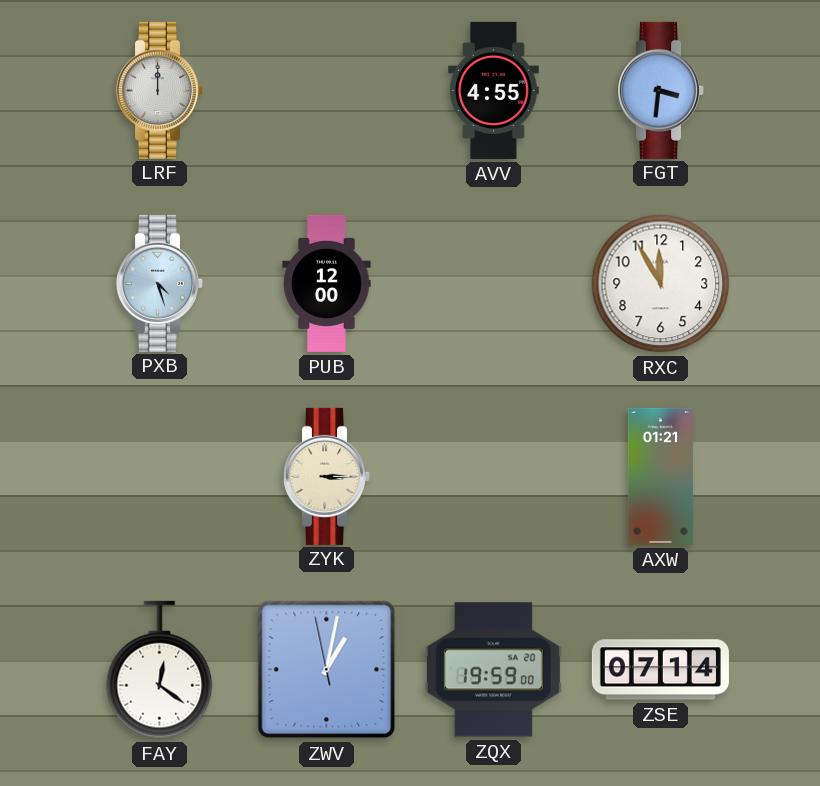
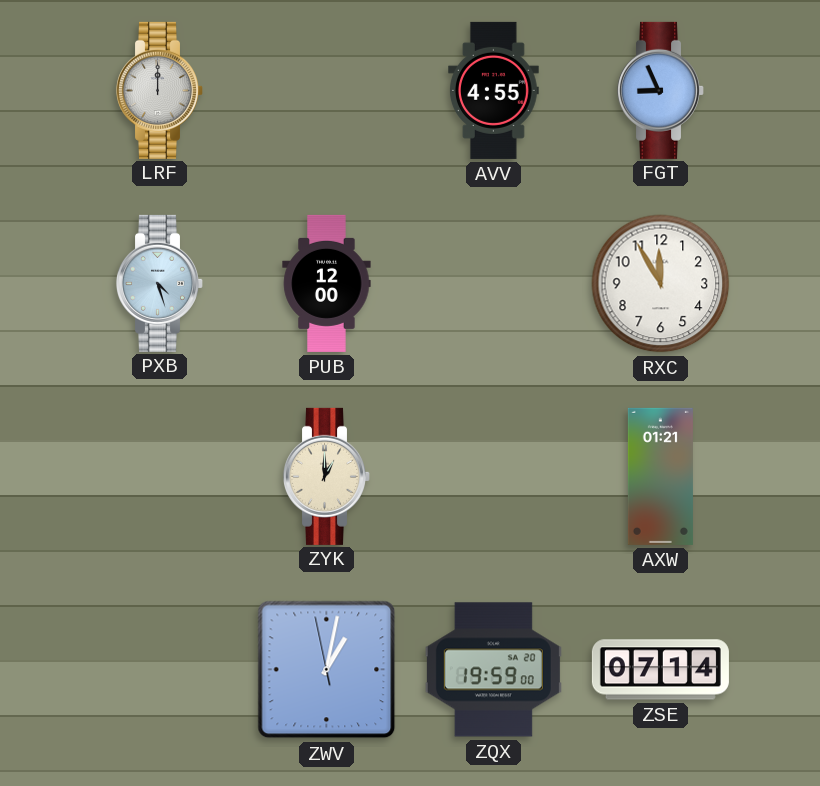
FGT: 3:31 -> 8:56 (660, 90)
ZYK: 3:15 -> 1:00 (326, 476)
FAY: 12:21 -> none (160, 670)
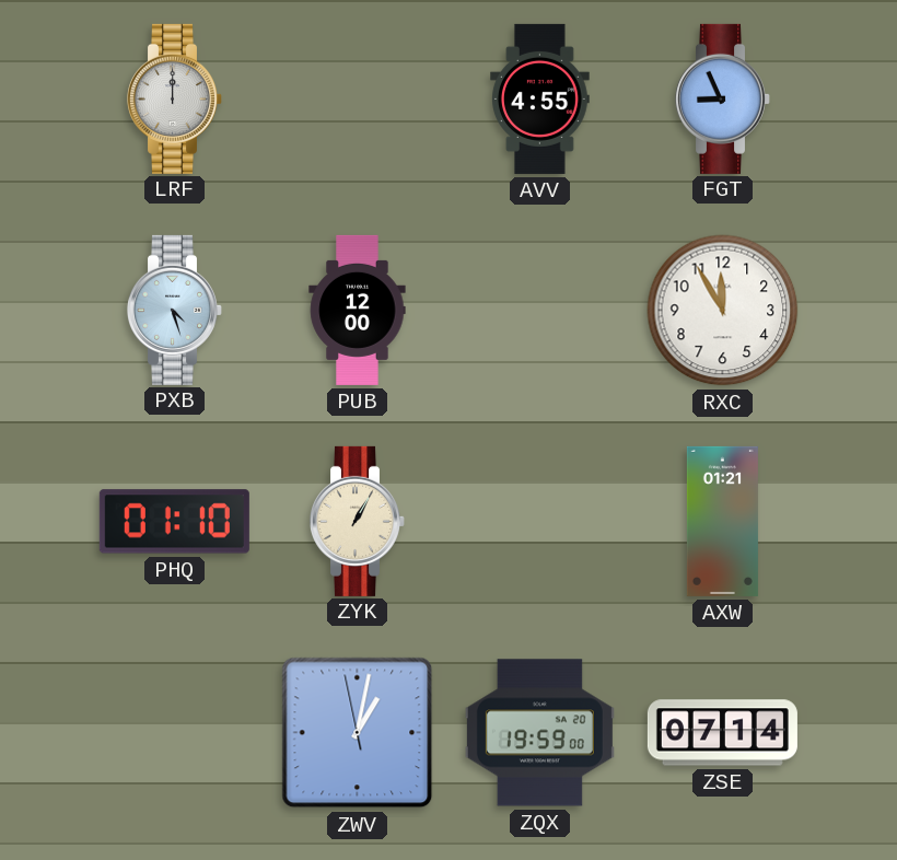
PHQ: none -> 01:10 (174, 522)
ZYK: 1:00 -> 1:05 (357, 521)
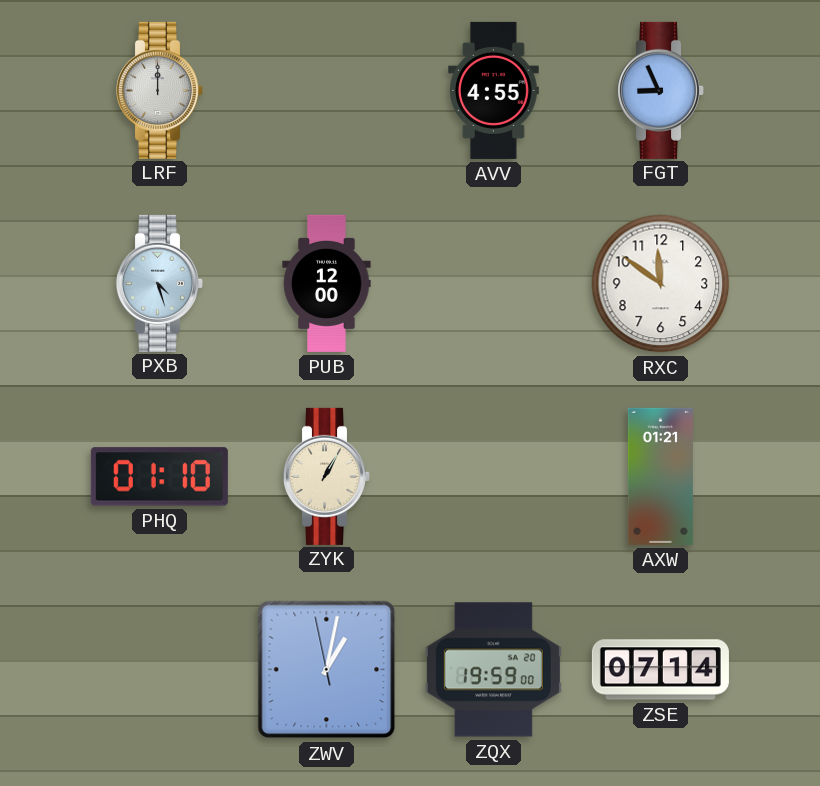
RXC: 11:55 -> 11:51 (661, 284)
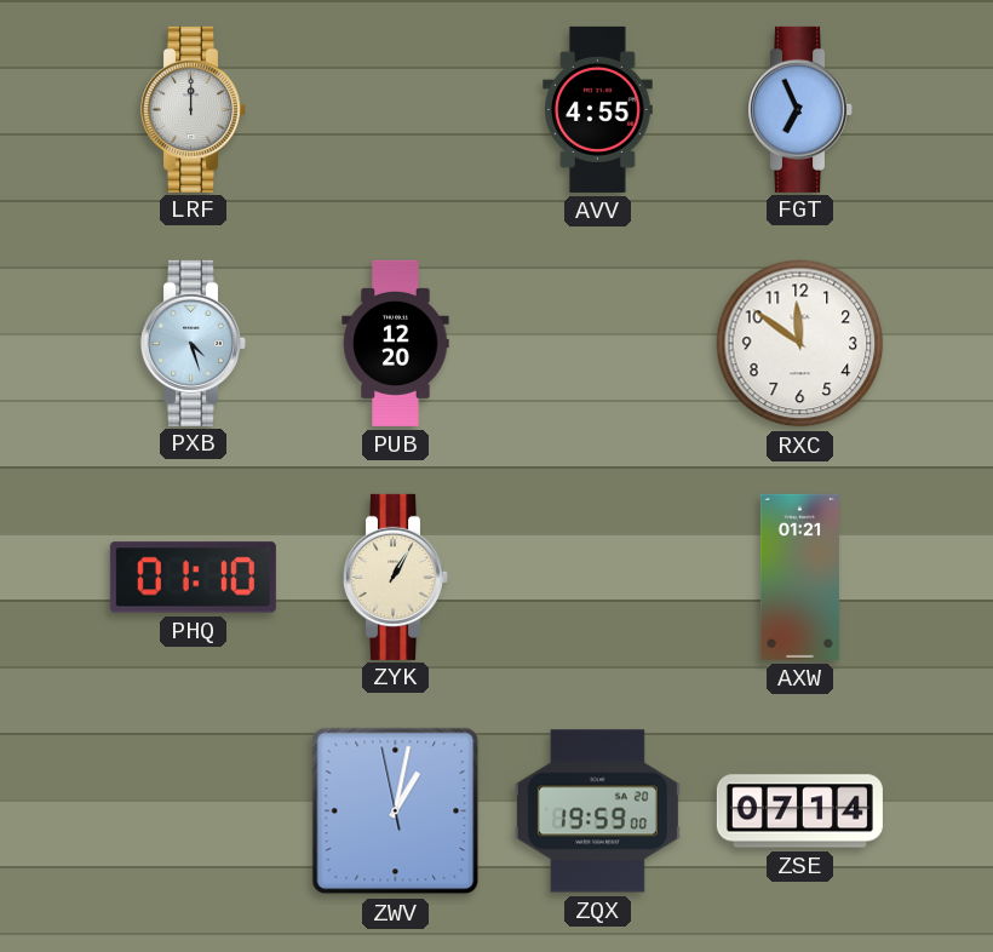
FGT: 8:56 -> 6:56 (799, 109)
PUB: 12:00 -> 12:20 (396, 343)
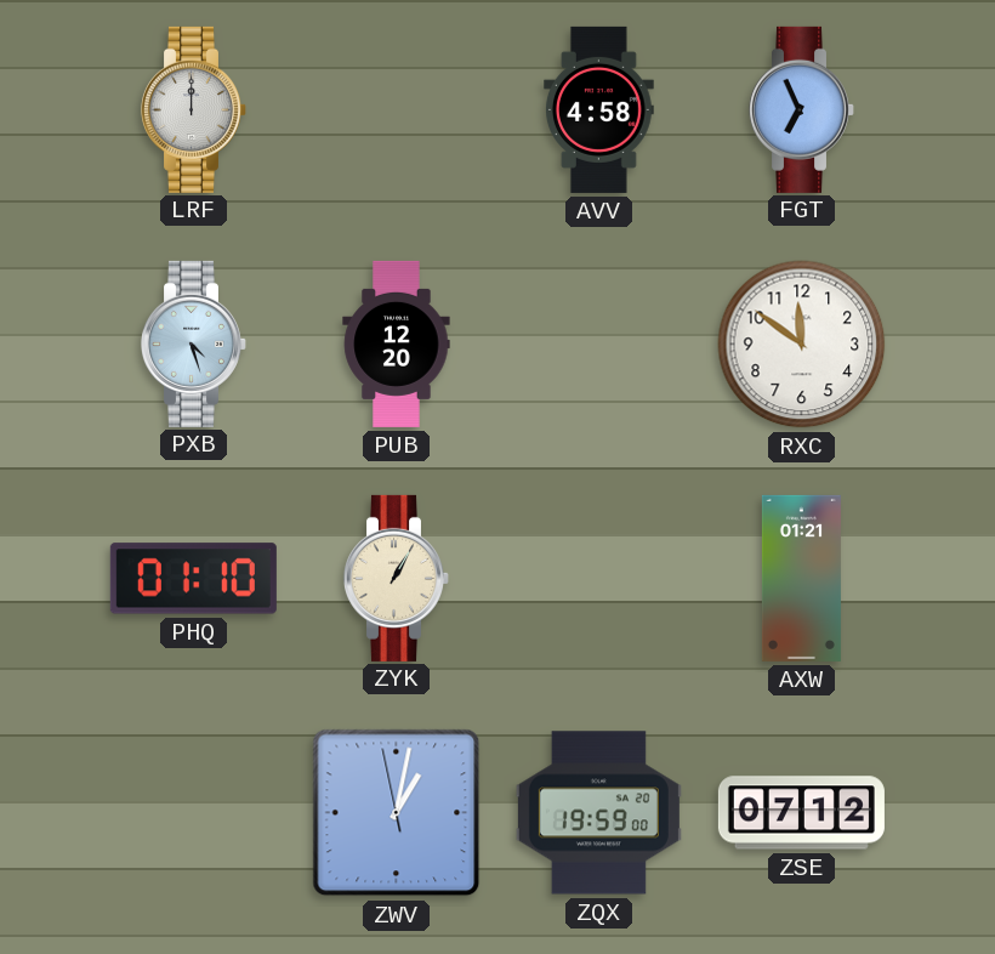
AVV: 4:55 -> 4:58 (599, 109)
ZSE: 07:14 -> 07:12 (801, 813)
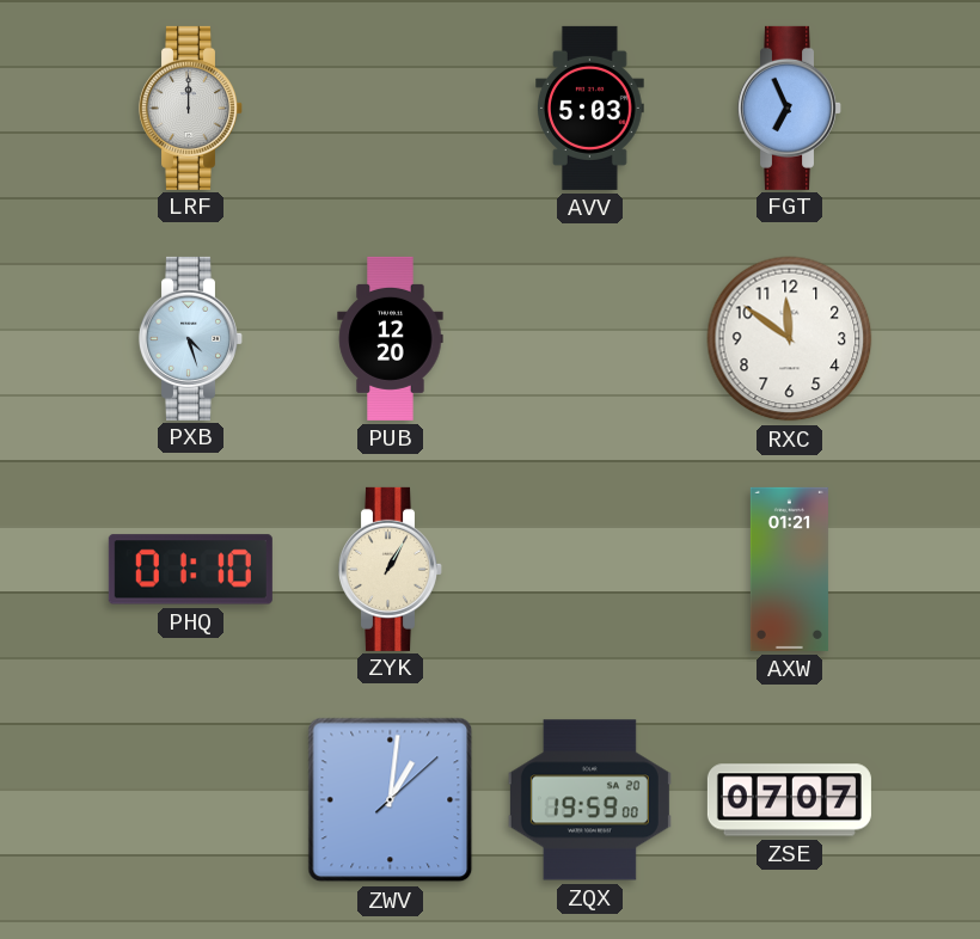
AVV: 4:58 -> 5:03 (590, 108)
ZWV: 1:01:58 -> 1:01:08 (391, 800)
ZSE: 07:12 -> 07:07 (789, 800)
